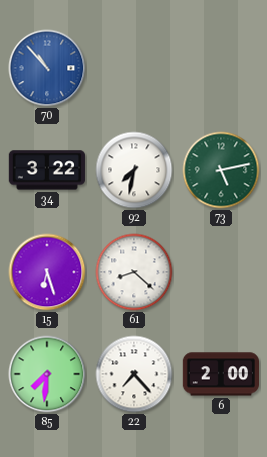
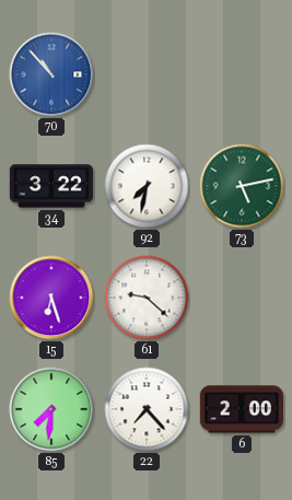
61: 8:22 -> 9:22 (147, 298)
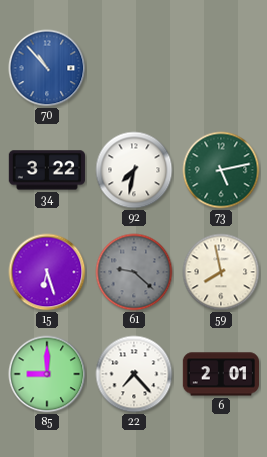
61 dial: white -> grey (134, 272)
59: none -> 7:58 (221, 272)
85: 7:31 -> 9:00 (47, 374)
6: 2:00 -> 2:01 (220, 374)
